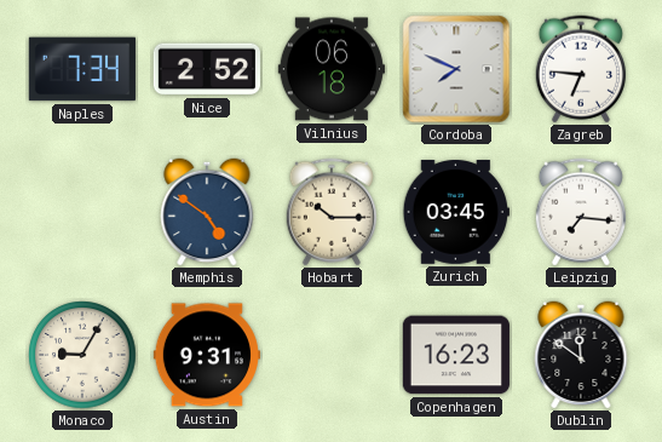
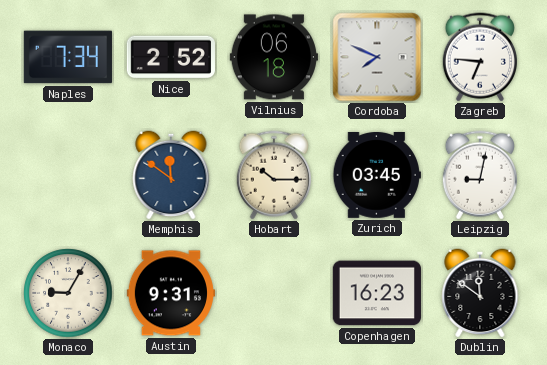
Memphis: 4:51 -> 11:51 (171, 175)
Leipzig: 7:16 -> 9:02 (480, 175)
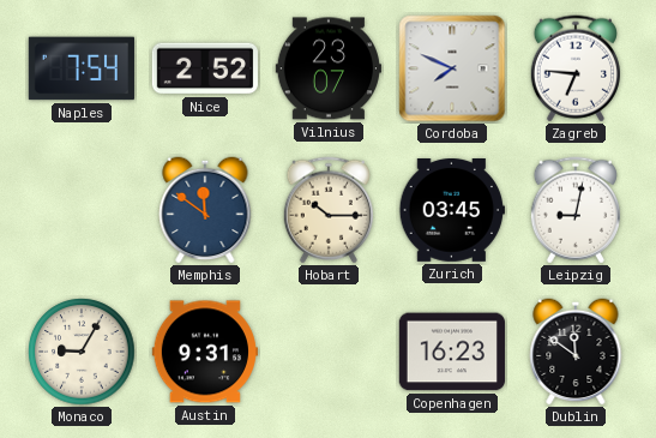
Naples: 7:34 -> 7:54 (82, 68)
Vilnius: 06:18 -> 23:07 (329, 68)
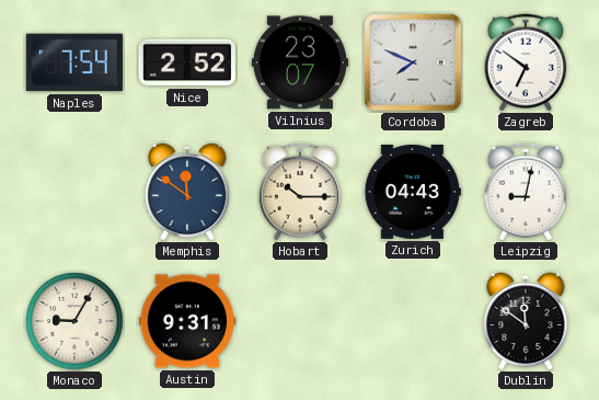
Zagreb: 6:46 -> 6:51 (526, 62)
Zurich: 03:45 -> 04:43 (413, 193)
Copenhagen: 16:23 -> none (452, 352)
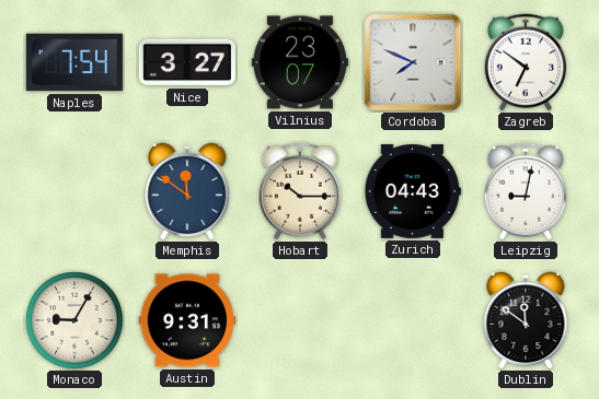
Nice: 2:52 -> 3:27 (187, 62)
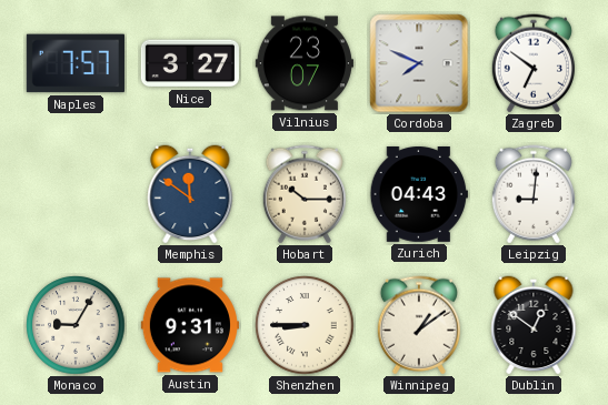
Naples: 7:54 -> 7:57 (76, 63)
Leipzig: 9:02 -> 9:01 (534, 194)
Shenzhen: none -> 8:45 (305, 325)
Winnipeg: none -> 1:09 (419, 325)
Dublin: 11:51 -> 12:51 (534, 325)
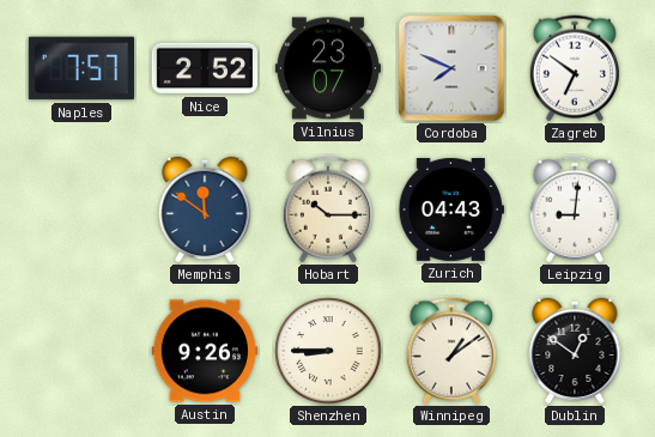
Nice: 3:27 -> 2:52 (205, 68)
Monaco: 9:05 -> none (76, 325)
Austin: 9:31 -> 9:26 (205, 351)
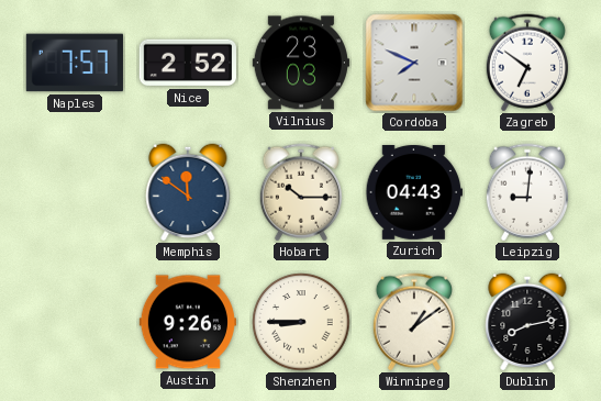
Vilnius: 23:07 -> 23:03 (301, 63)
Dublin: 12:51 -> 8:13 (527, 322)
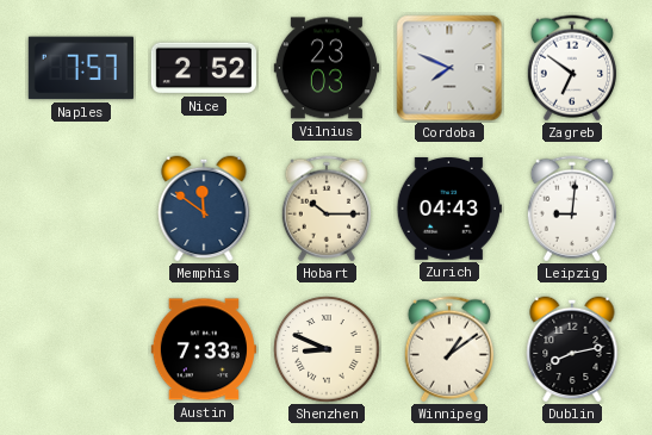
Austin: 9:26 -> 7:33 (204, 349)
Shenzhen: 8:45 -> 8:49 (327, 349)
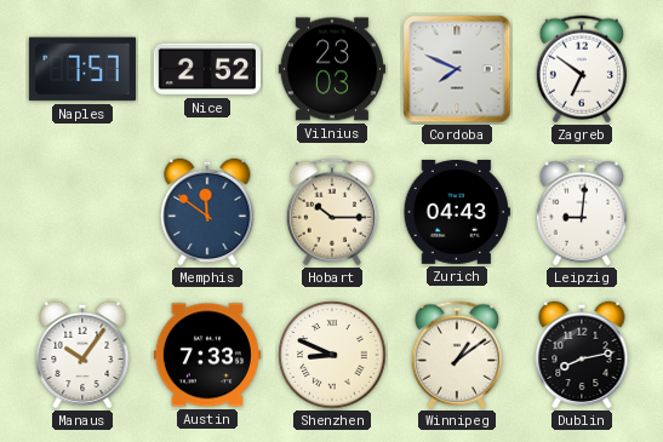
Manaus: none -> 10:06 (82, 355)
